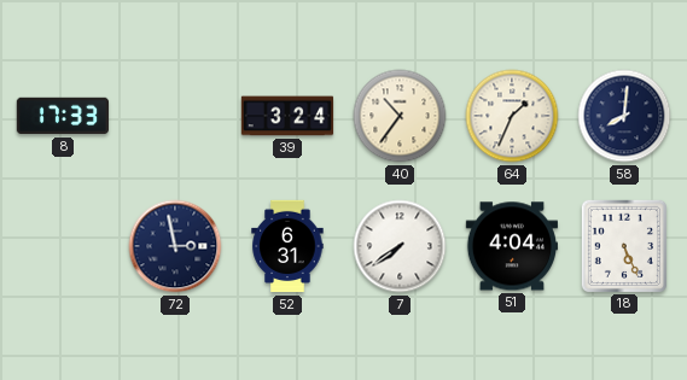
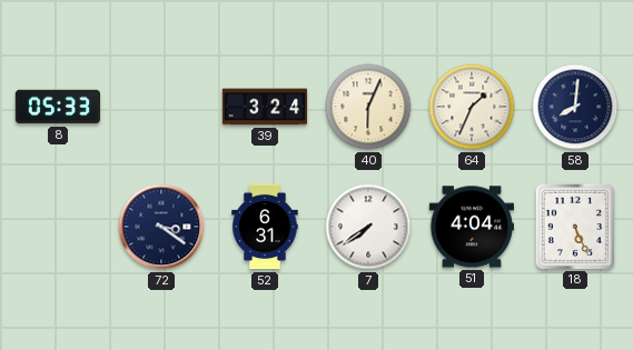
8: 17:33 -> 05:33 (57, 107)
40: 10:36 -> 6:04 (368, 107)
72: 2:58 -> 3:21 (161, 227)
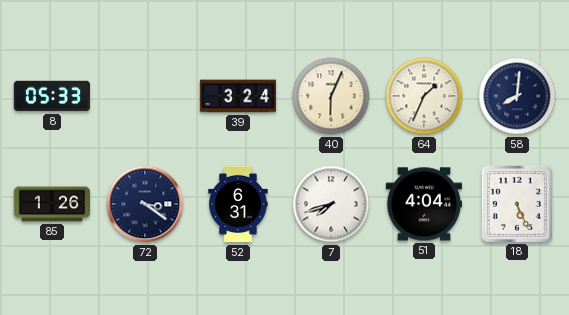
85: none -> 1:26 (52, 204)
7: 7:39 -> 7:42 (331, 204)
